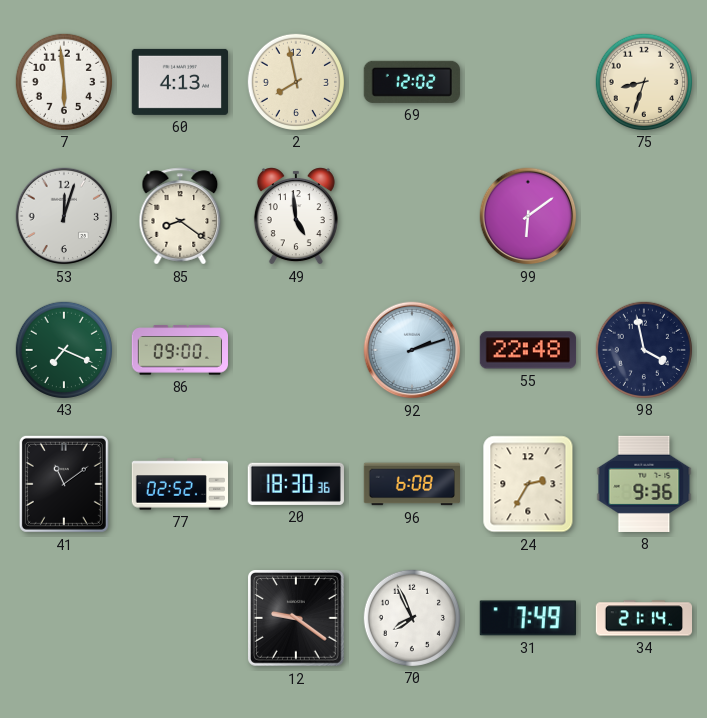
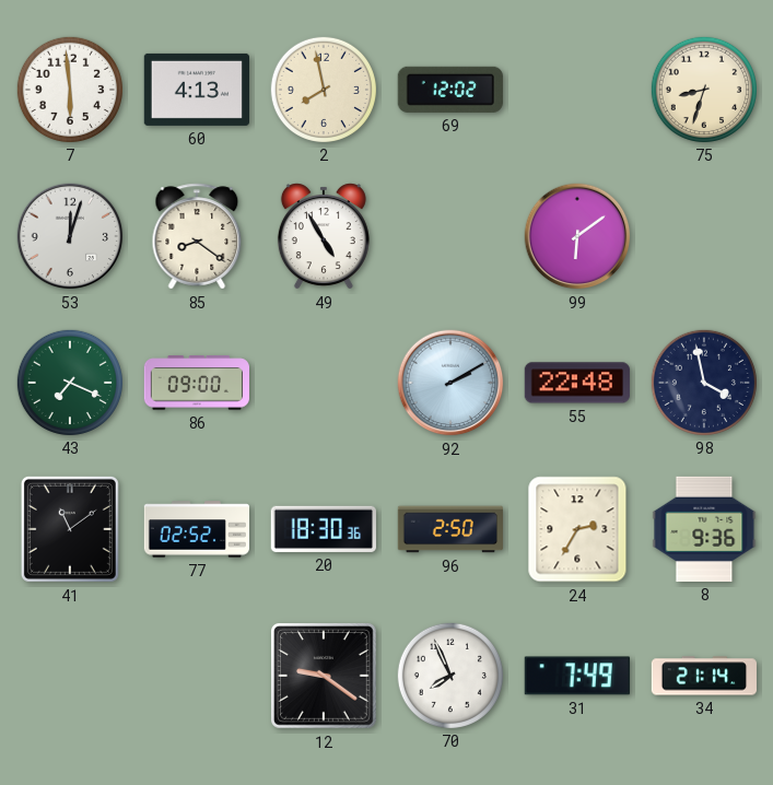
49: 4:59 -> 4:55 (324, 236)
92: 2:12 -> 2:10 (450, 383)
96: 6:08 -> 2:50 (449, 529)
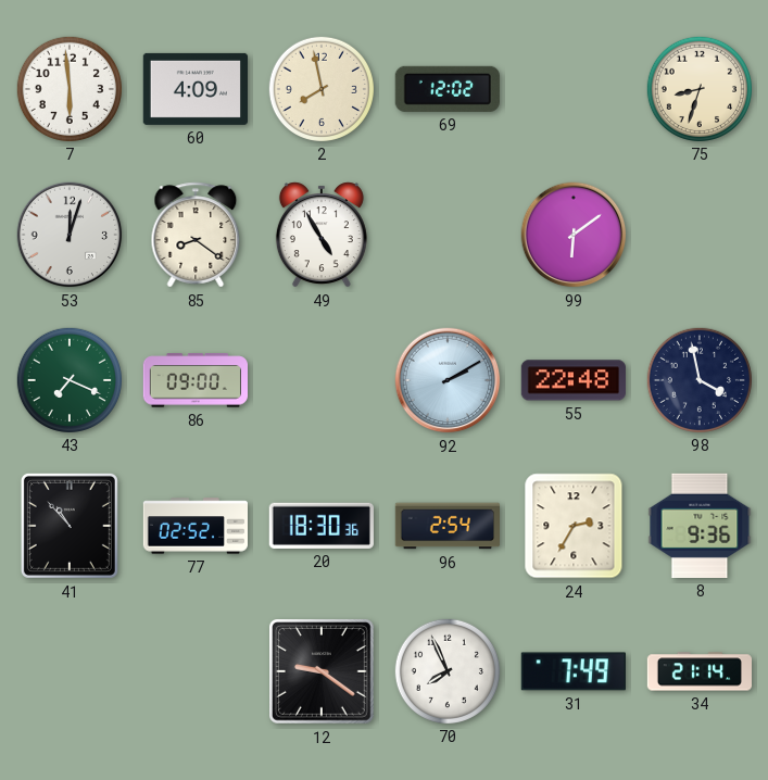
60: 4:13 -> 4:09 (194, 89)
41: 11:09 -> 10:53 (70, 526)
96: 2:50 -> 2:54 (446, 526)
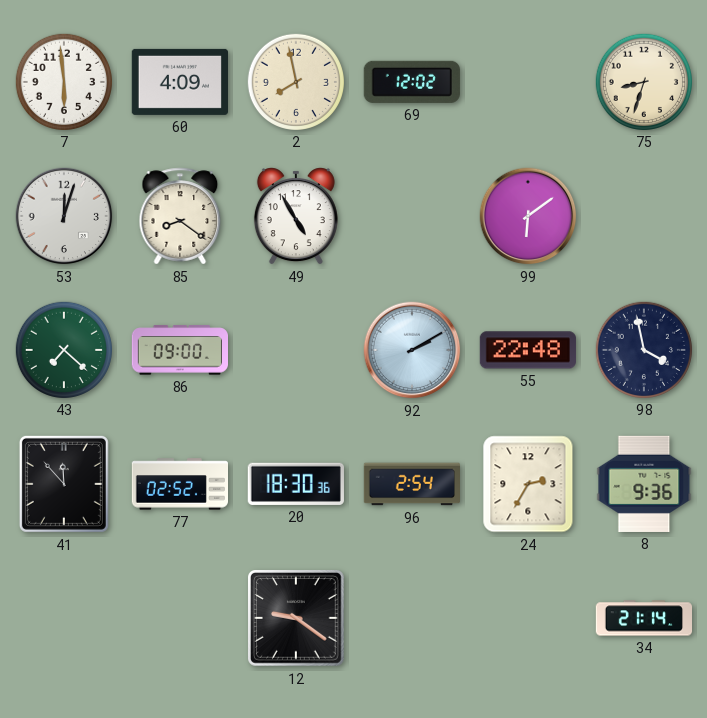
43: 7:19 -> 7:22 (63, 349)
41: 10:53 -> 11:53 (64, 484)
70: 7:56 -> none (446, 670)
31: 7:49 -> none (574, 671)
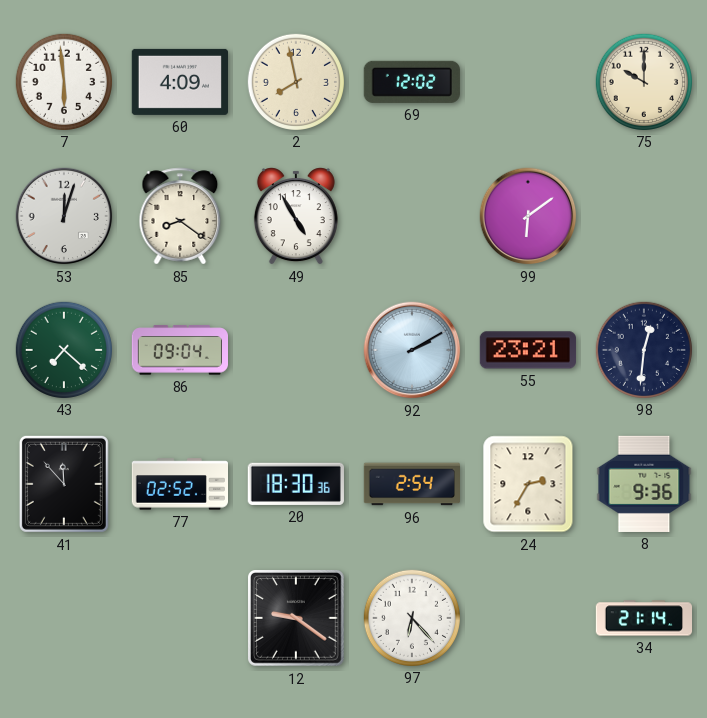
75: 8:33 -> 10:00 (643, 81)
86: 09:00 -> 09:04 (179, 350)
55: 22:48 -> 23:21 (528, 350)
98: 3:58 -> 12:31 (643, 349)
97: none -> 6:23 (411, 617)
